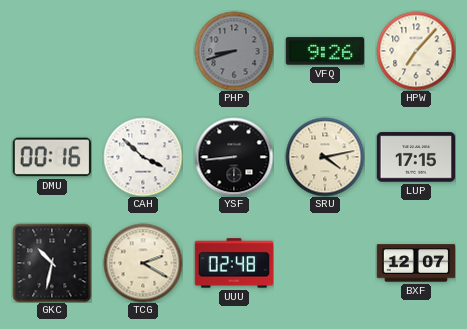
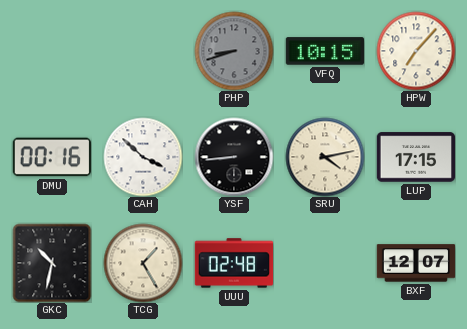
VFQ: 9:26 -> 10:15 (325, 51)
TCG: 2:20 -> 1:25 (143, 263)
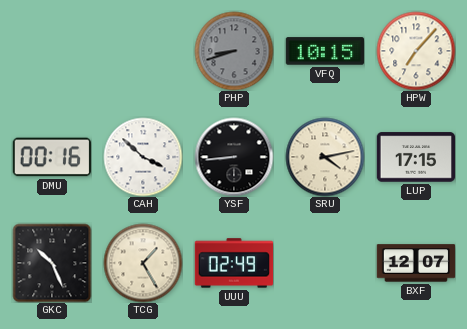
GKC: 10:32 -> 10:26 (52, 263)
UUU: 02:48 -> 02:49 (234, 263)
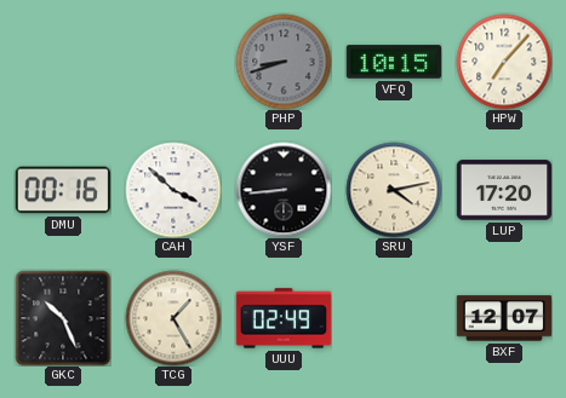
LUP: 17:15 -> 17:20 (504, 190)
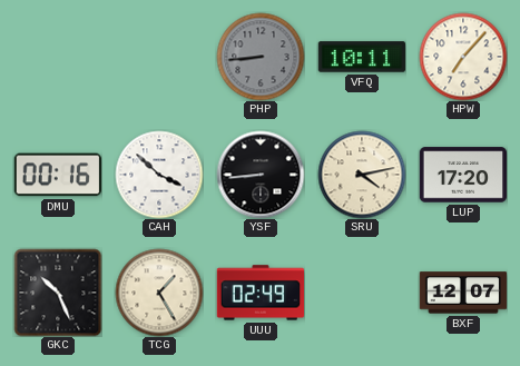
PHP: 8:42 -> 8:44 (261, 57)
VFQ: 10:15 -> 10:11 (362, 57)
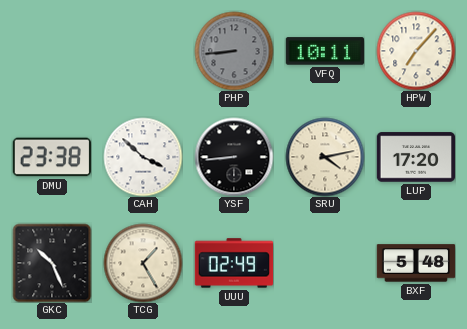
DMU: 00:16 -> 23:38 (51, 157)
BXF: 12:07 -> 5:48 (416, 263)
